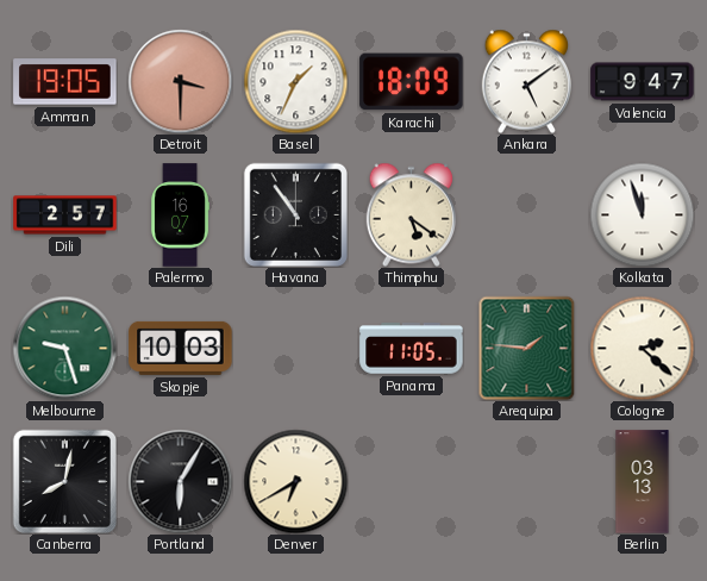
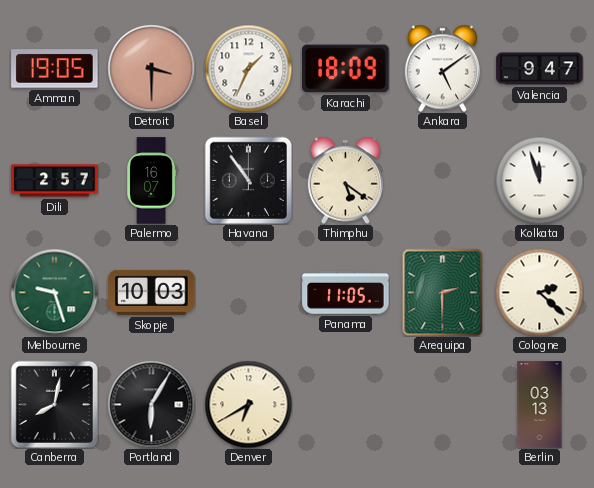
Arequipa: 1:46 -> 2:30 (443, 292)
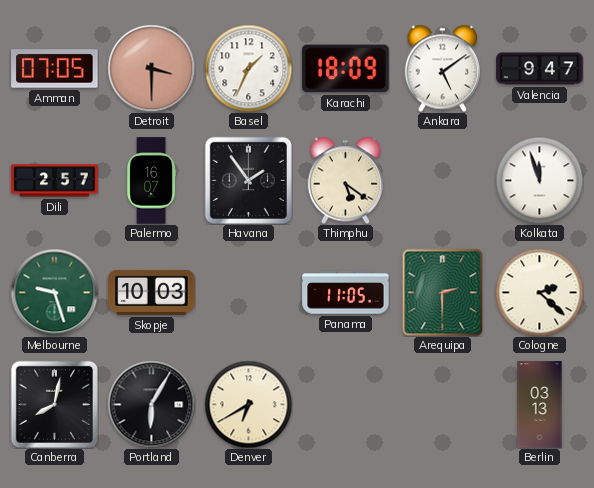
Amman: 19:05 -> 07:05 (55, 69)
Havana: 10:54 -> 1:54 (248, 180)
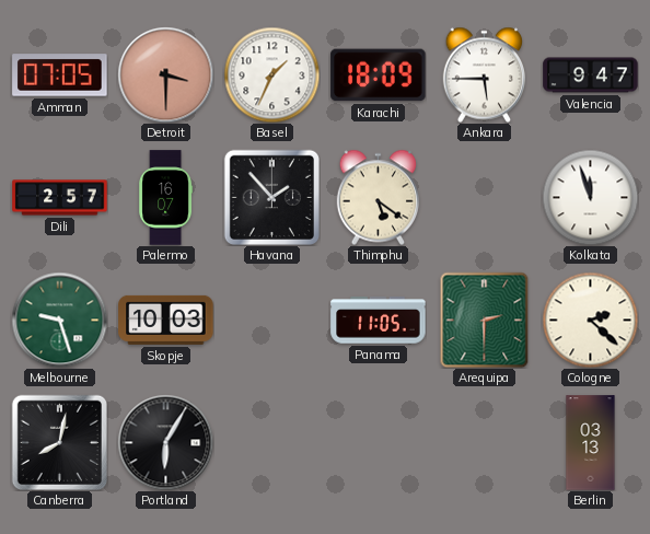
Ankara: 5:09 -> 5:45 (484, 74)
Havana: 1:54 -> 1:53 (271, 197)
Denver: 6:40 -> none (248, 404)
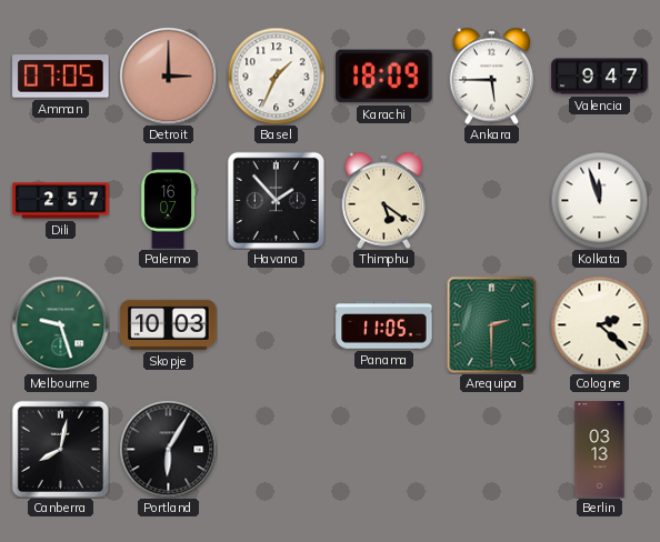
Detroit: 3:30 -> 3:00 (168, 76)
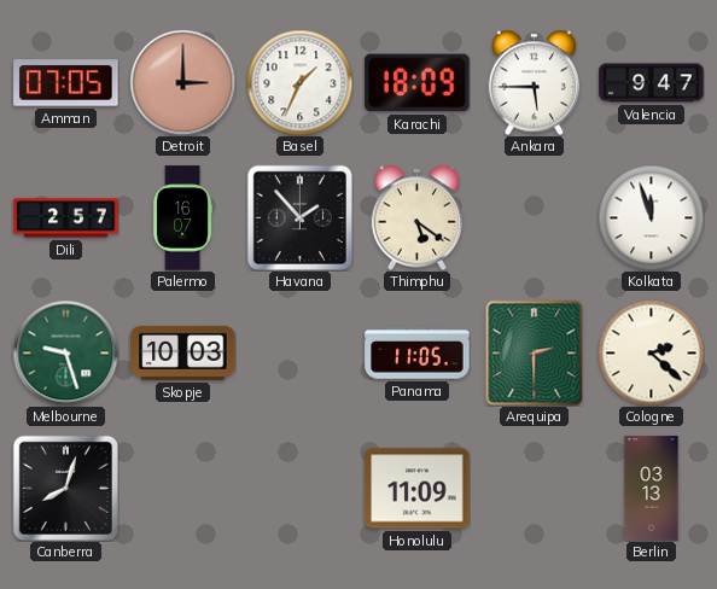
Canberra: 8:02 -> 8:03 (65, 488)
Portland: 6:05 -> none (168, 449)
Honolulu: none -> 11:09 (418, 489)
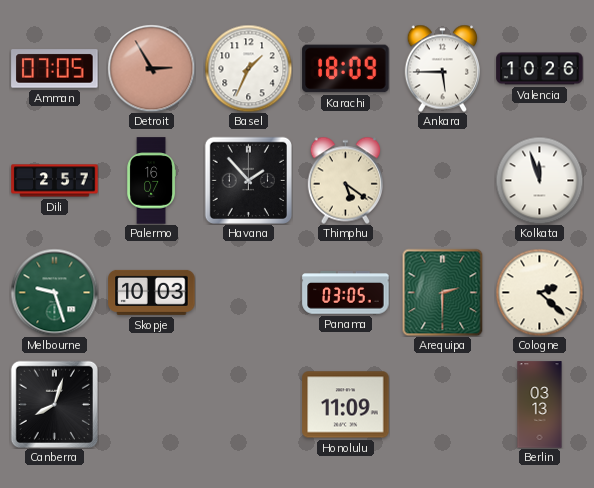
Detroit: 3:00 -> 2:55 (151, 68)
Valencia: 9:47 -> 10:26 (540, 69)
Panama: 11:05 -> 03:05 (346, 293)
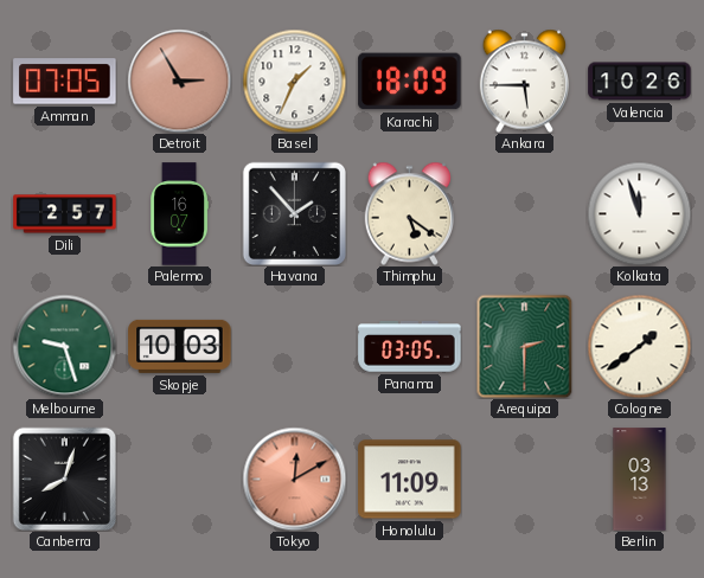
Cologne: 2:22 -> 1:39 (639, 346)
Tokyo: none -> 12:10 (294, 479)
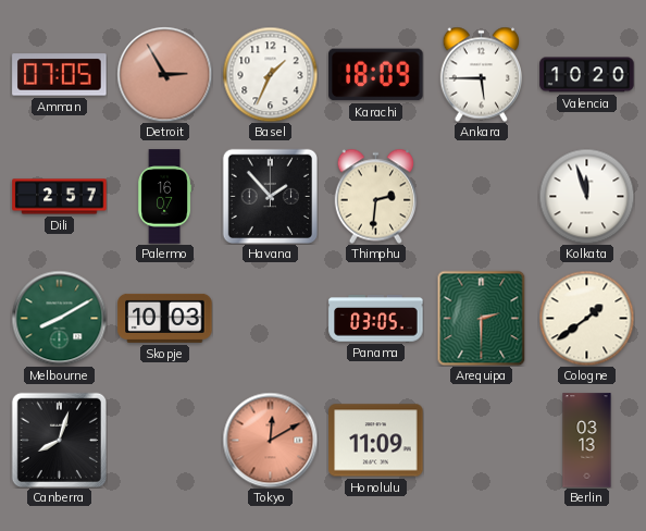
Valencia: 10:26 -> 10:20 (587, 75)
Thimphu: 5:21 -> 2:31 (375, 196)
Melbourne: 9:27 -> 8:10 (59, 318)
